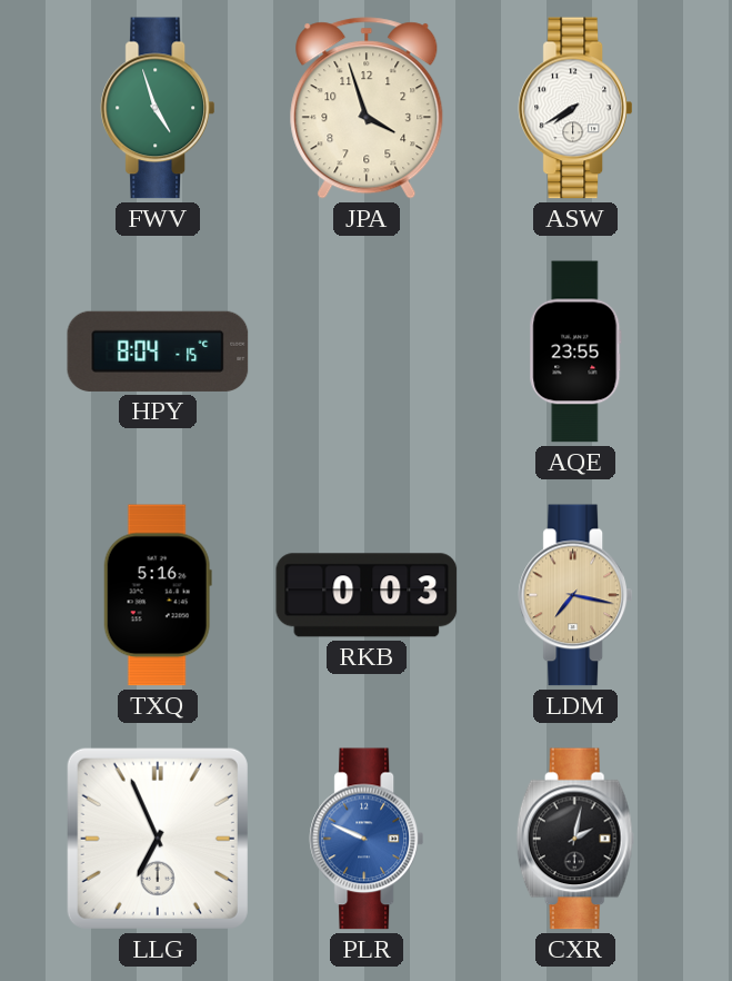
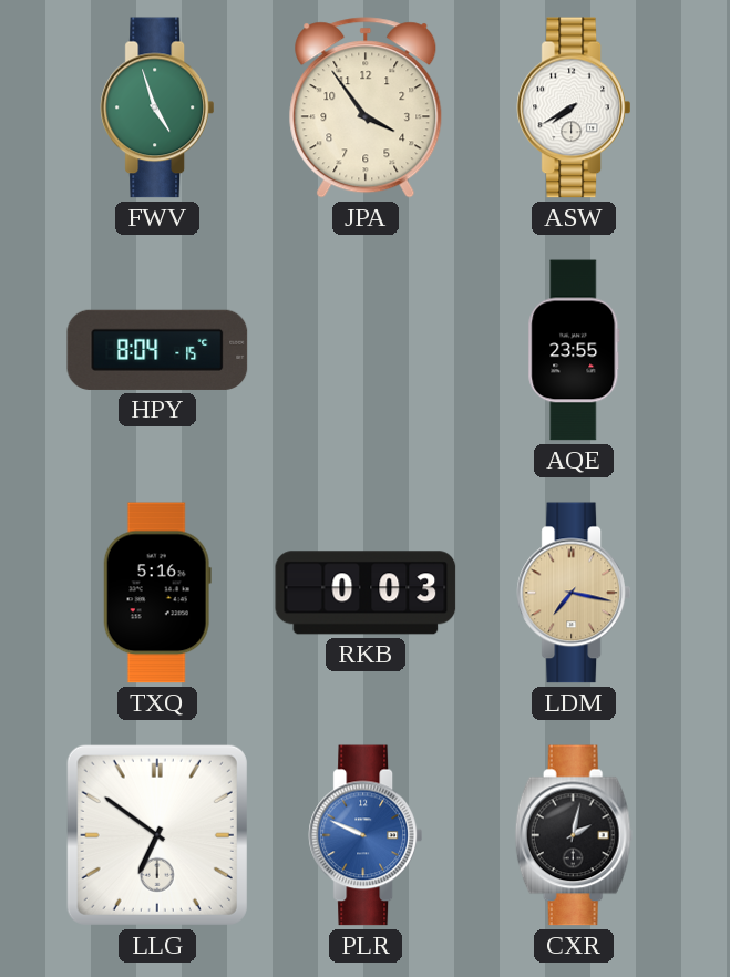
JPA: 3:57 -> 3:54 (366, 107)
LLG: 6:56 -> 6:51 (157, 835)
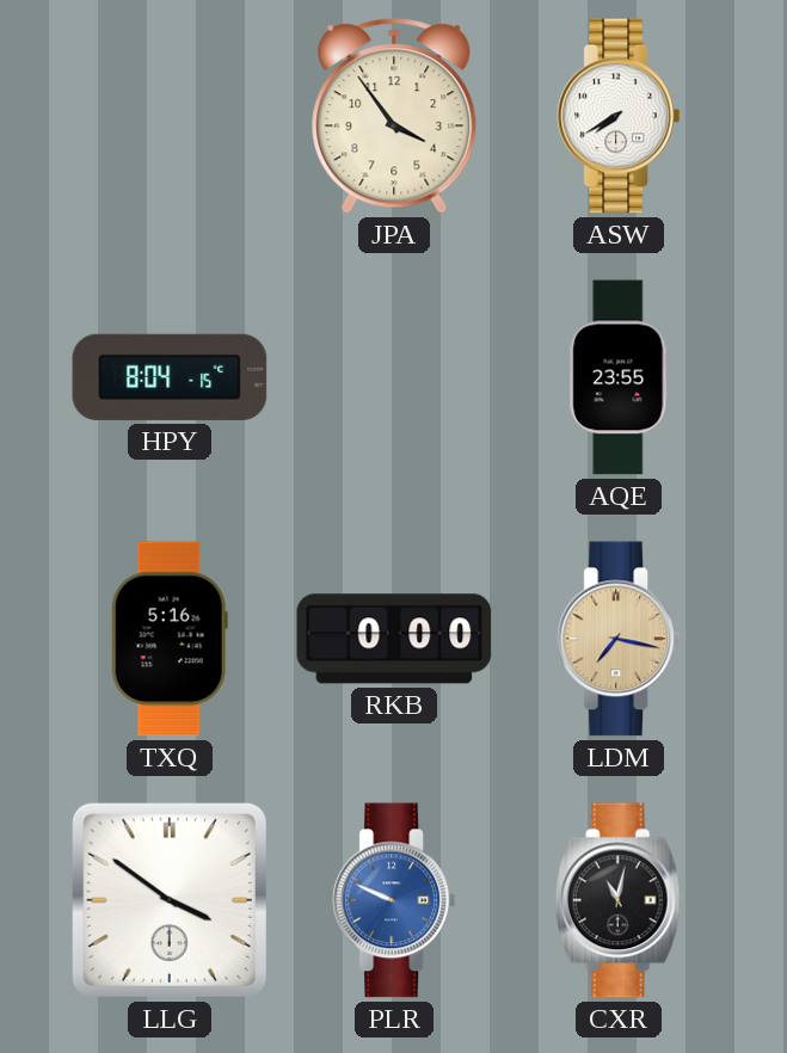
FWV: 4:57 -> none (156, 107)
RKB: 0:03 -> 0:00 (394, 639)
LLG: 6:51 -> 3:51 (170, 900)
CXR: 2:02 -> 11:02 (619, 900)
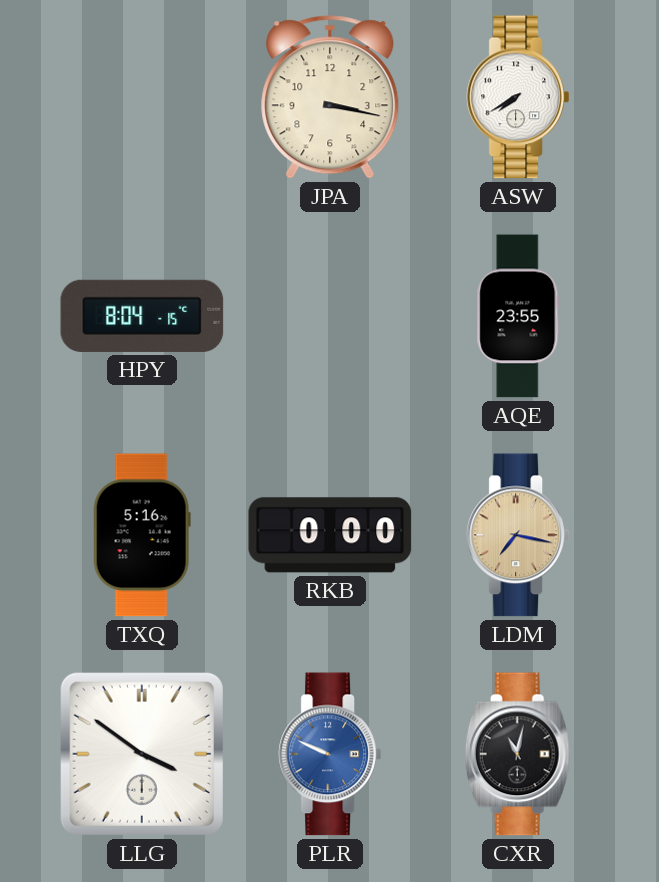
JPA: 3:54 -> 3:17 (330, 97)
